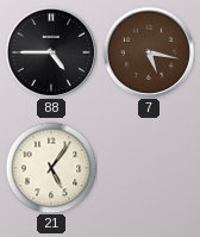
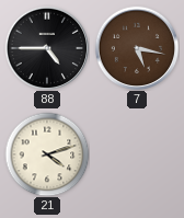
21: 5:06 -> 4:12 (47, 154)
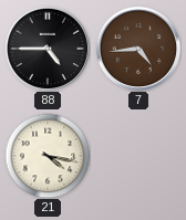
7: 5:17 -> 4:44 (138, 49)
21: 4:12 -> 4:17 (48, 156)
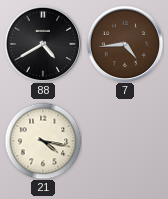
88: 4:45 -> 4:40 (43, 44)
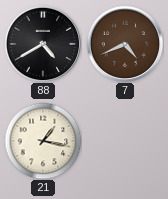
7: 4:44 -> 4:41 (125, 44)
21: 4:17 -> 1:17 (43, 141)
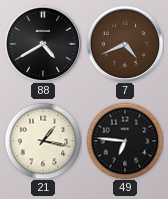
49: none -> 6:46 (125, 141)
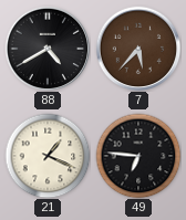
7: 4:41 -> 5:37 (138, 49)
21: 1:17 -> 1:19 (48, 156)
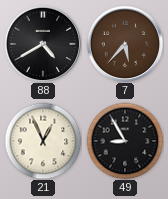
21: 1:19 -> 12:56 (43, 141)
49: 6:46 -> 8:55 (125, 141)
